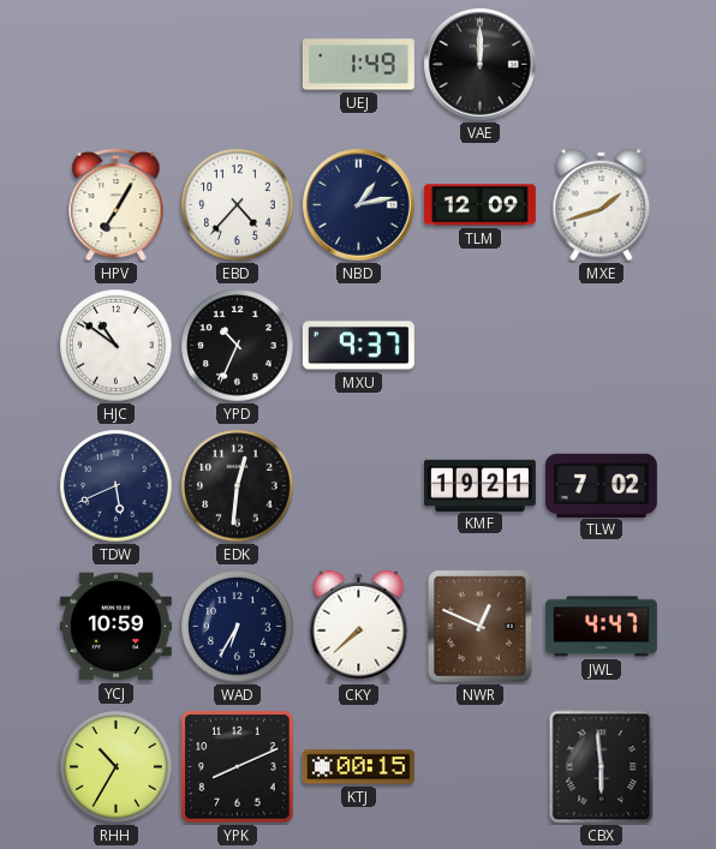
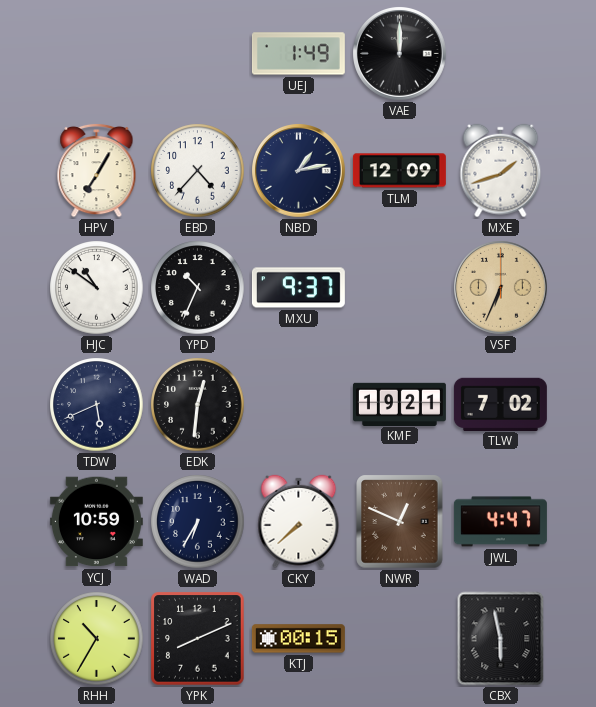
VSF: none -> 6:34 (501, 288)
CBX: 5:59 -> 5:58 (501, 639)
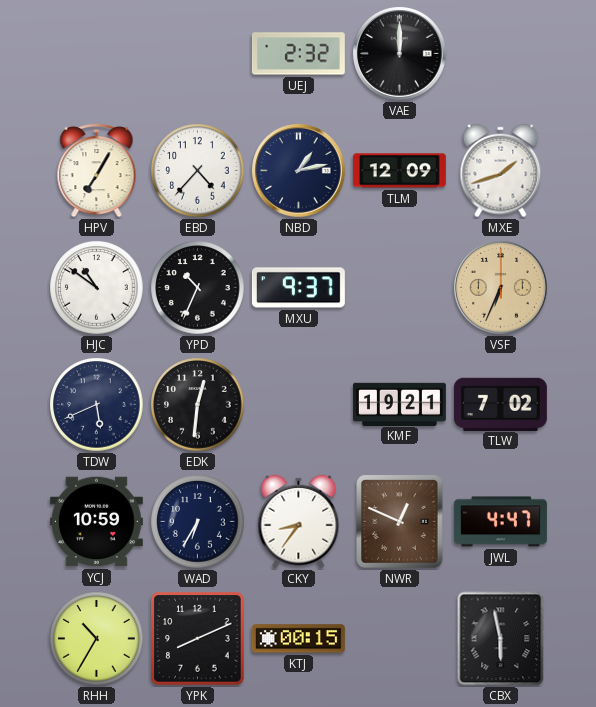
UEJ: 1:49 -> 2:32 (298, 54)
CKY: 7:38 -> 8:36 (299, 522)
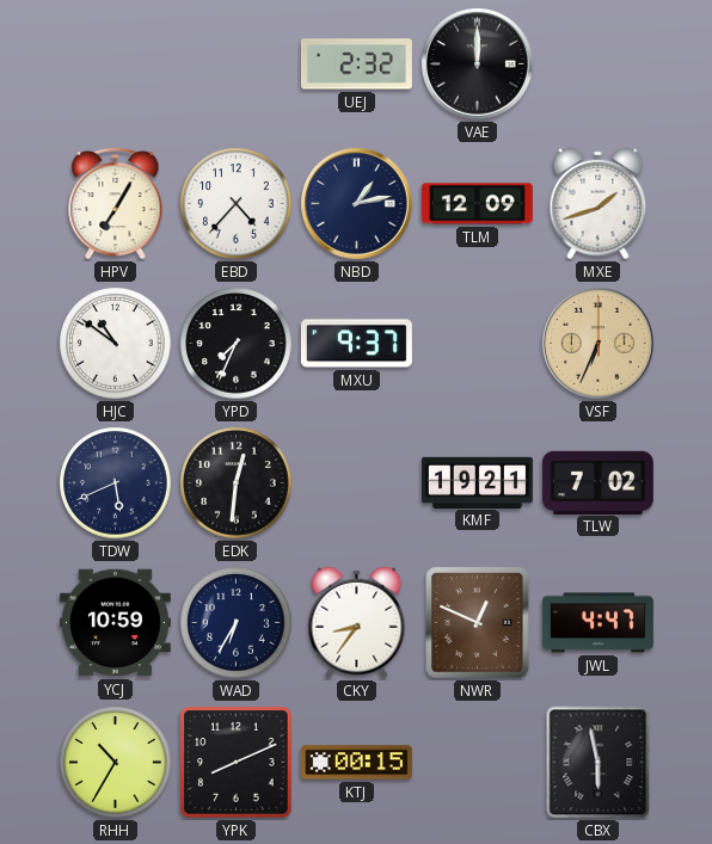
YPD: 10:34 -> 7:34 (237, 344)
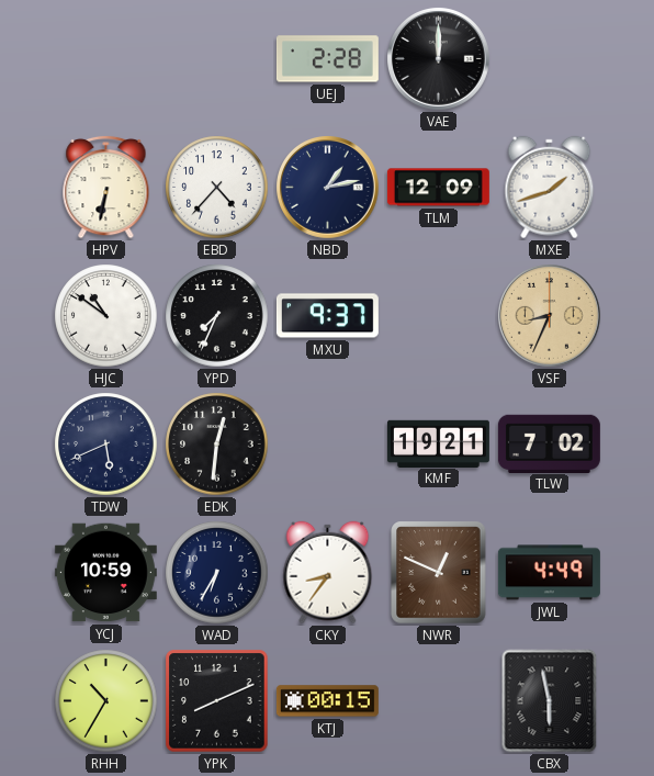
UEJ: 2:32 -> 2:28 (327, 59)
HPV: 7:05 -> 6:32 (106, 187)
VSF: 6:34 -> 8:34 (550, 316)
JWL: 4:47 -> 4:49 (549, 573)
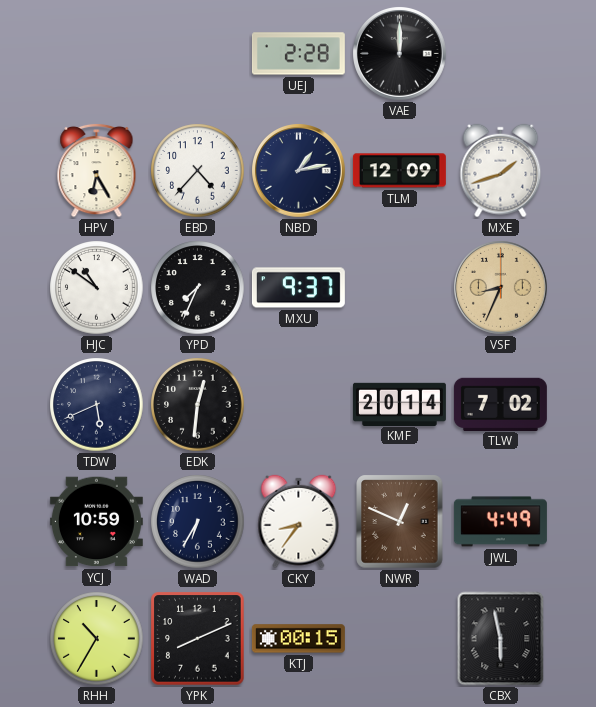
HPV: 6:32 -> 6:25 (97, 170)
KMF: 19:21 -> 20:14 (399, 404)
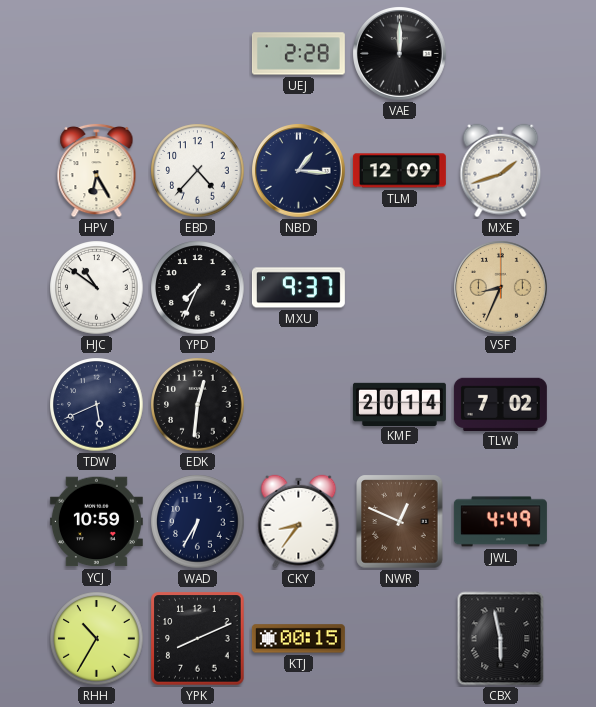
NBD: 1:13 -> 1:16 (299, 171)
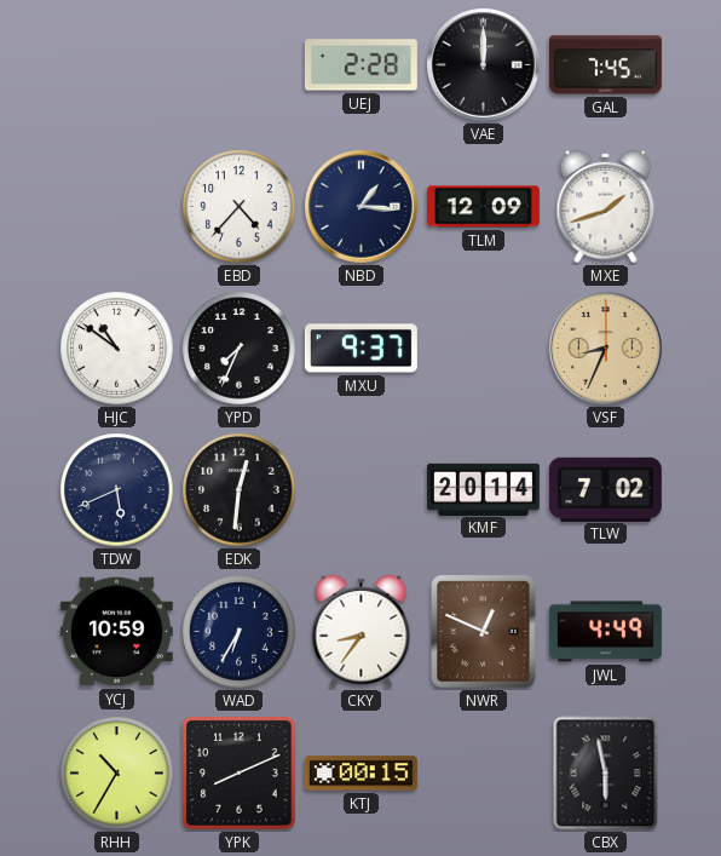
GAL: none -> 7:45 (605, 65)
HPV: 6:25 -> none (97, 170)
